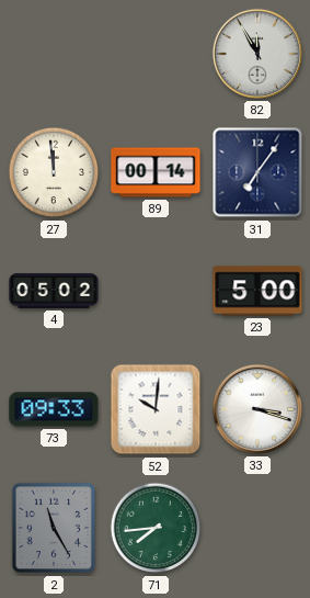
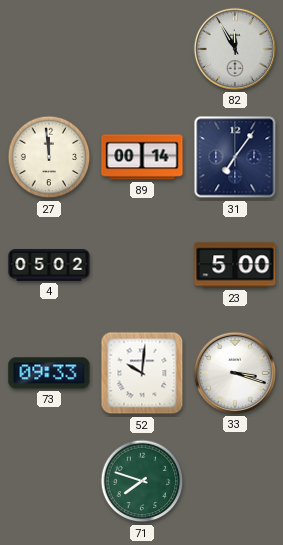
2: 11:25 -> none (54, 528)
71: 7:44 -> 7:48 (142, 481)
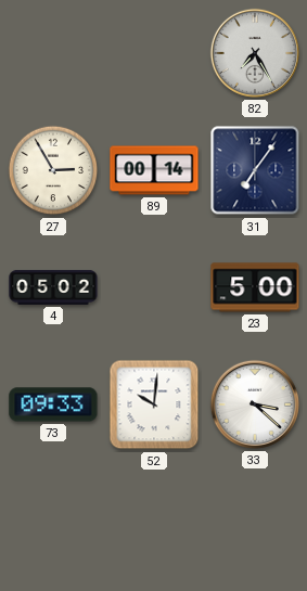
82: 11:55 -> 7:25 (255, 53)
27: 11:59 -> 2:55 (53, 170)
33: 3:18 -> 3:22 (255, 404)
71: 7:48 -> none (142, 481)
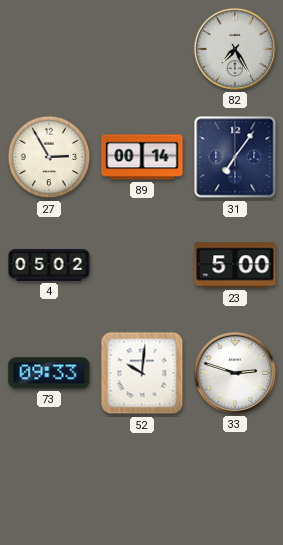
33: 3:22 -> 2:48 (235, 373)
